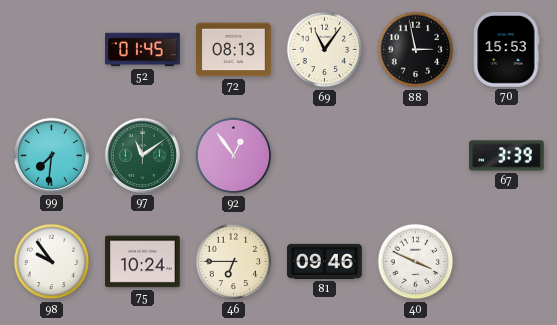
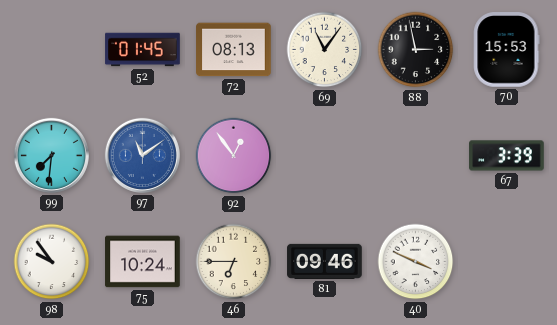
97 dial: green -> blue (142, 155)
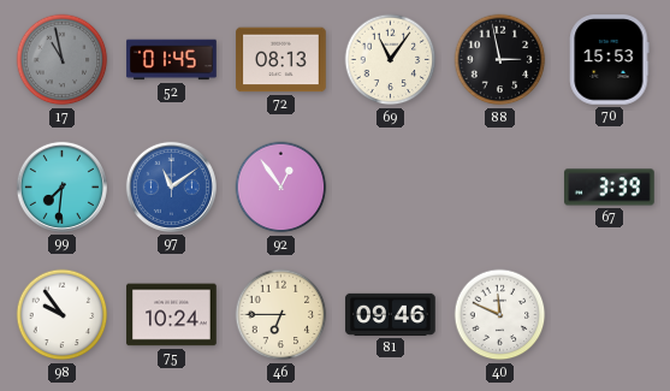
17: none -> 10:58 (63, 60)
40: 3:49 -> 11:49 (500, 315)
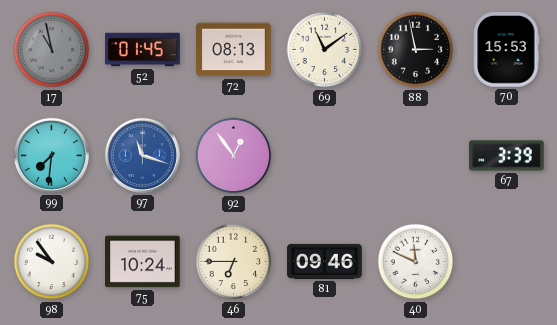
69: 11:06 -> 11:09 (325, 50)
97: 11:09 -> 11:18 (142, 155)
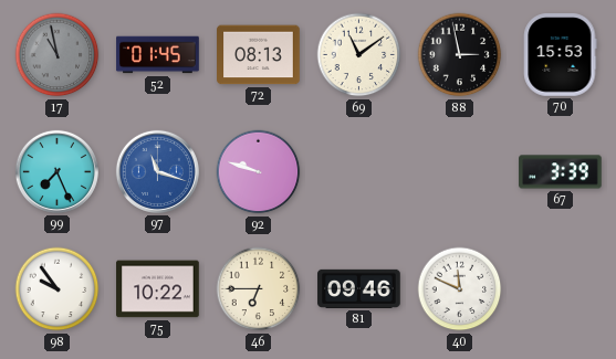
99: 7:31 -> 7:26 (56, 171)
92: 12:54 -> 9:48 (259, 172)
75: 10:24 -> 10:22 (158, 289)
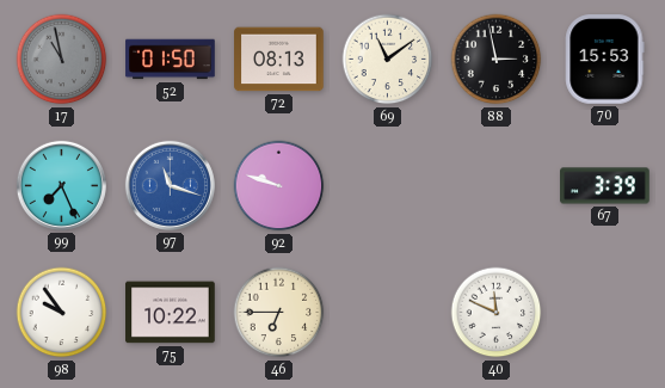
52: 01:45 -> 01:50 (171, 60)
81: 09:46 -> none (359, 288)
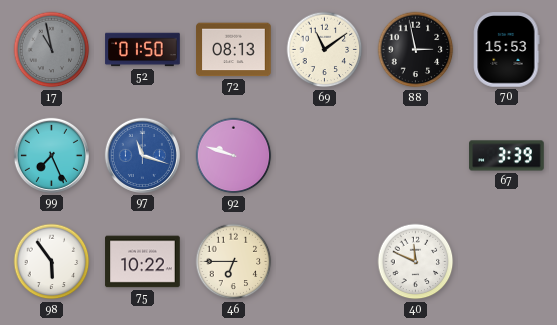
98: 9:54 -> 5:54 (52, 262)
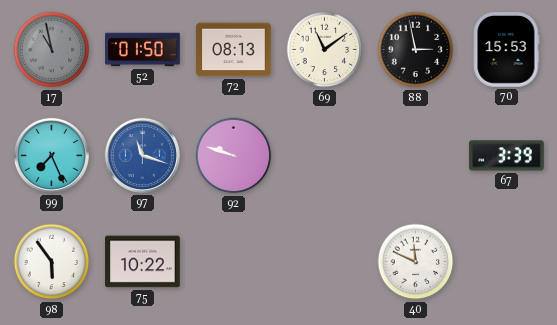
46: 6:45 -> none (234, 262)
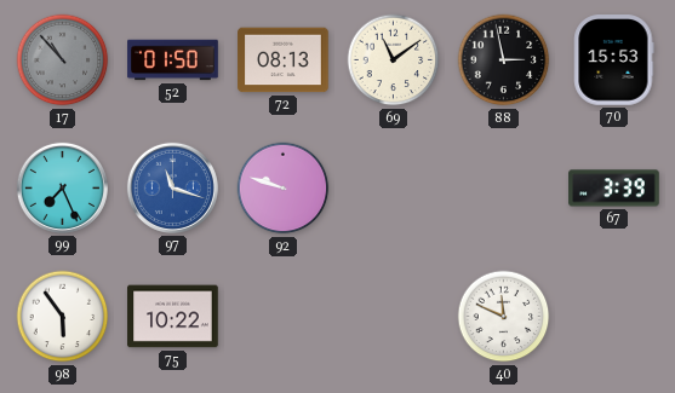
17: 10:58 -> 10:53 (63, 60)
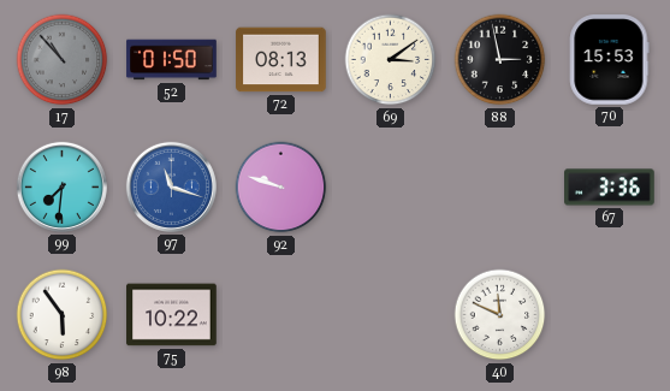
69: 11:09 -> 3:09 (391, 60)
99: 7:26 -> 7:31 (61, 186)
67: 3:39 -> 3:36 (610, 188)
